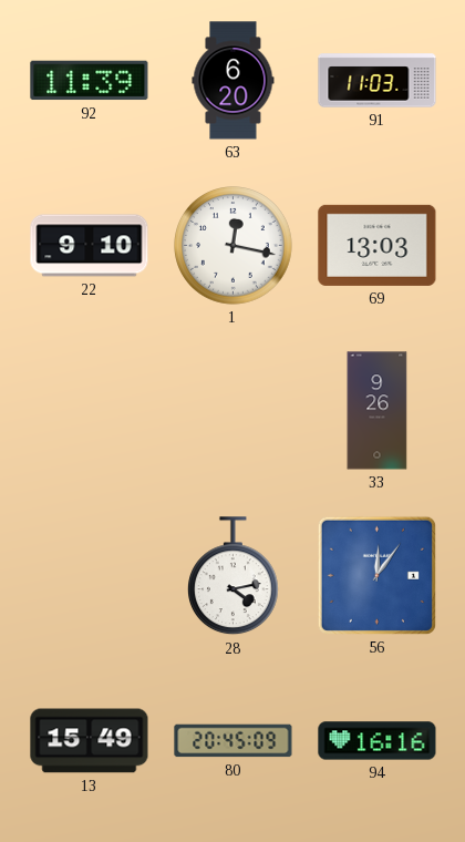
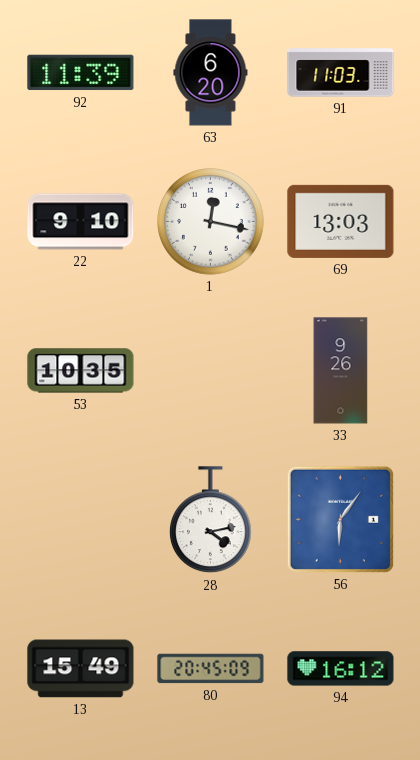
53: none -> 10:35 (81, 371)
56: 12:06 -> 6:06 (340, 519)
94: 16:16 -> 16:12 (341, 669)
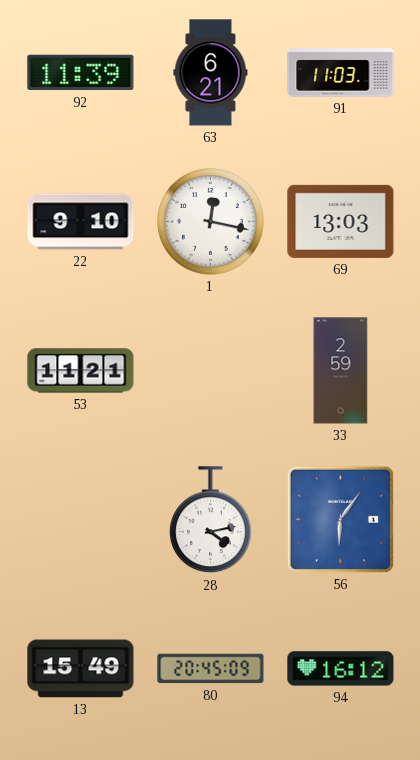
63: 6:20 -> 6:21 (211, 73)
53: 10:35 -> 11:21 (81, 371)
33: 9:26 -> 2:59 (341, 371)
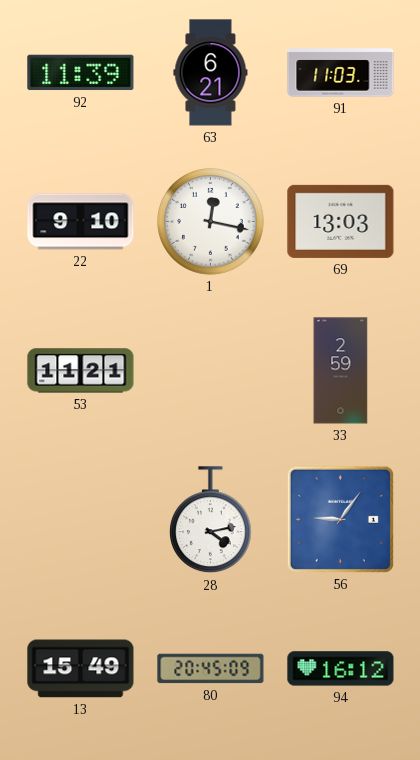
56: 6:06 -> 9:06 (340, 519)
